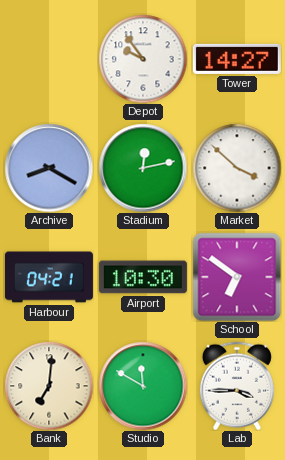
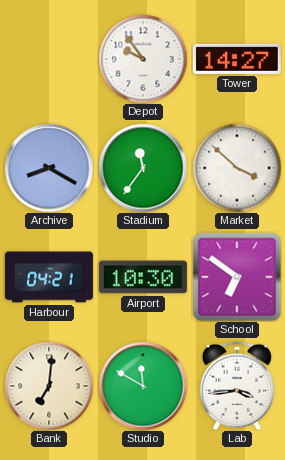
Stadium: 12:13 -> 11:36 (143, 168)
Lab: 3:45 -> 3:44 (237, 386)
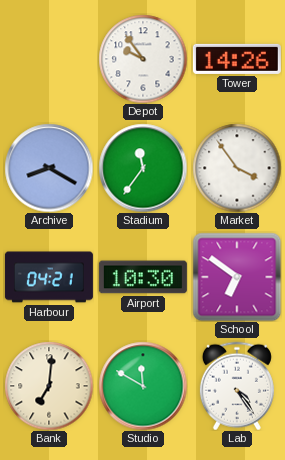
Tower: 14:27 -> 14:26 (237, 59)
Market: 3:52 -> 3:54 (237, 168)
Lab: 3:44 -> 4:24 (237, 386)
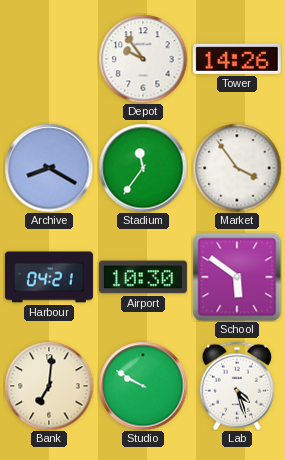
School: 6:51 -> 5:51 (237, 277)
Studio: 11:50 -> 9:50 (143, 386)
Lab: 4:24 -> 4:27 (237, 386)
